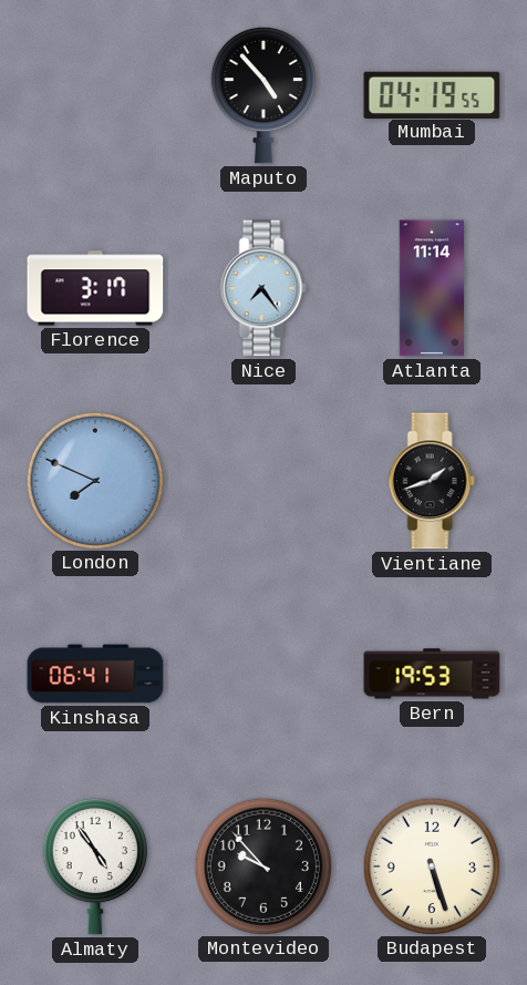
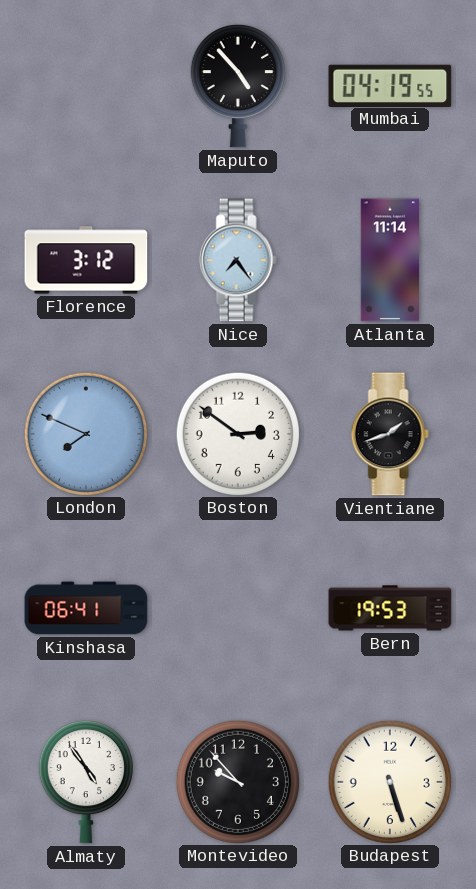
Florence: 3:17 -> 3:12 (86, 260)
Boston: none -> 2:51 (237, 433)
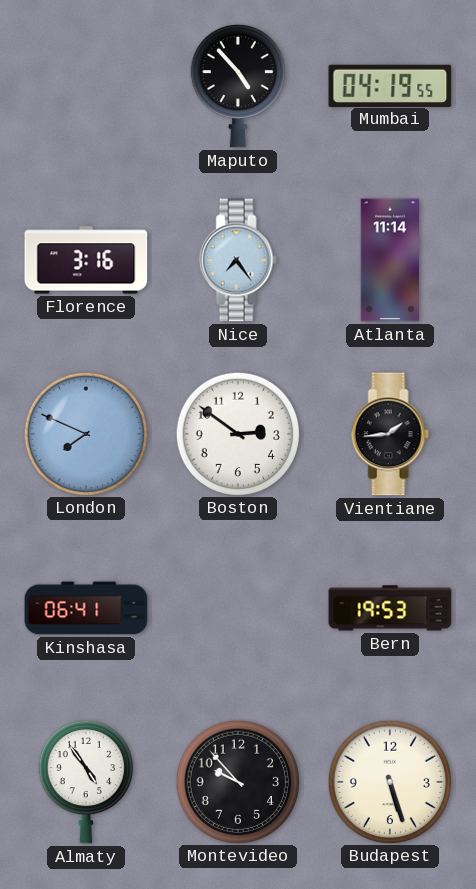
Florence: 3:12 -> 3:16 (86, 260)
Vientiane: 1:42 -> 1:44 (390, 434)
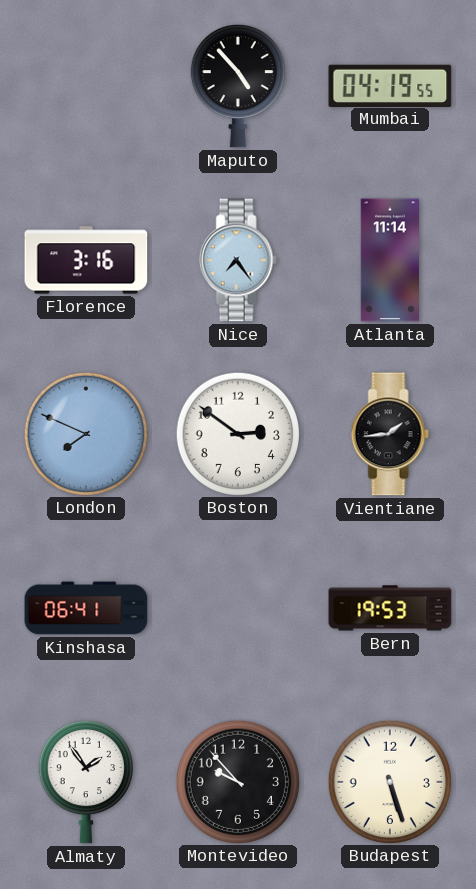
Almaty: 4:54 -> 1:54 (86, 782)
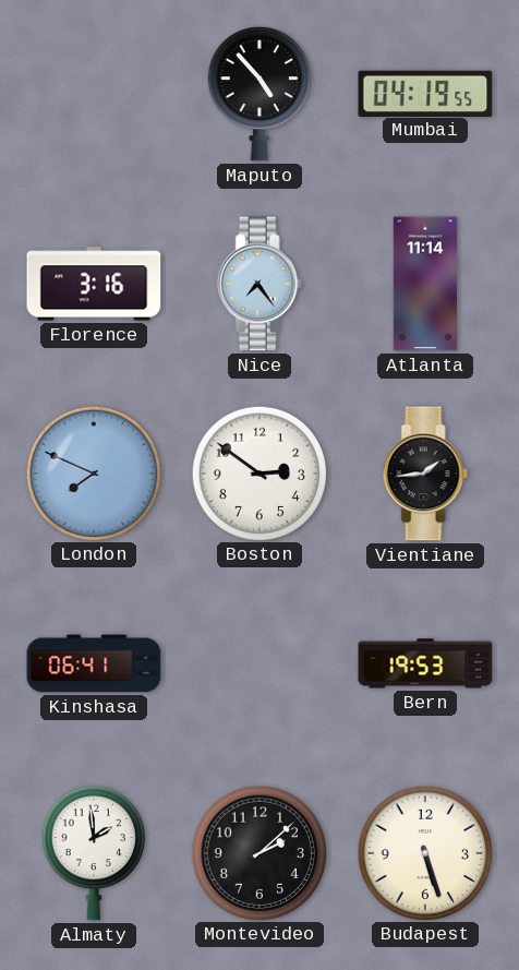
Almaty: 1:54 -> 1:59 (94, 853)
Montevideo: 9:53 -> 2:08 (258, 852)
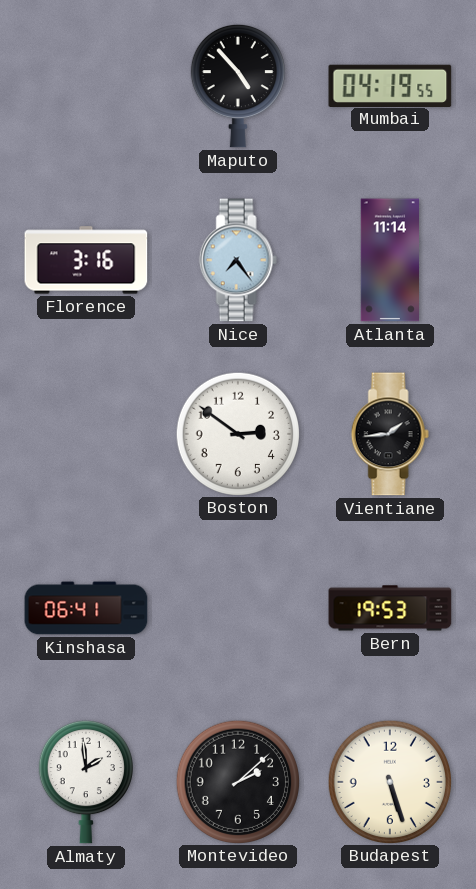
London: 7:49 -> none (93, 472)
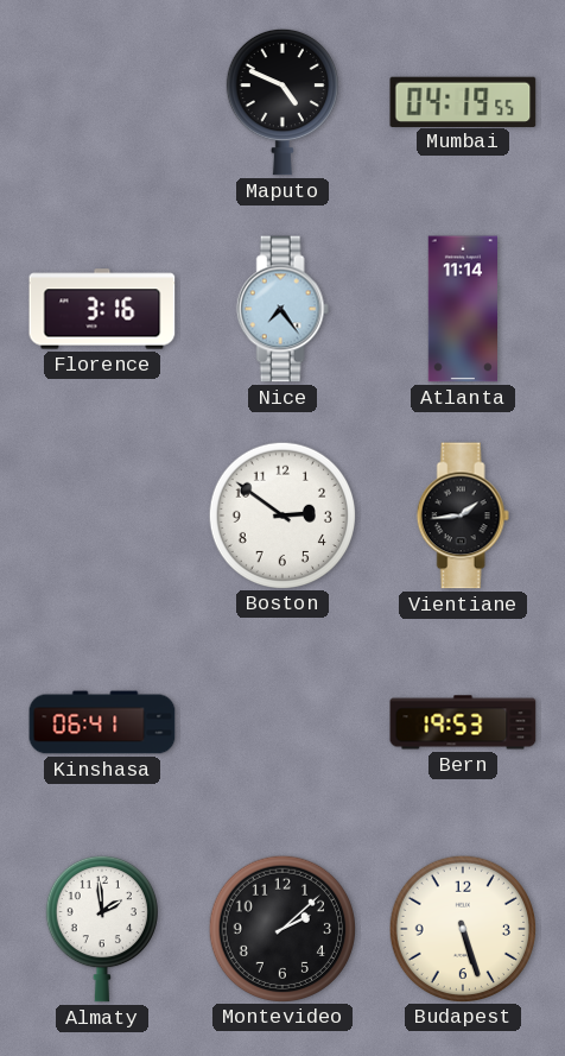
Maputo: 4:53 -> 4:49 (282, 102)
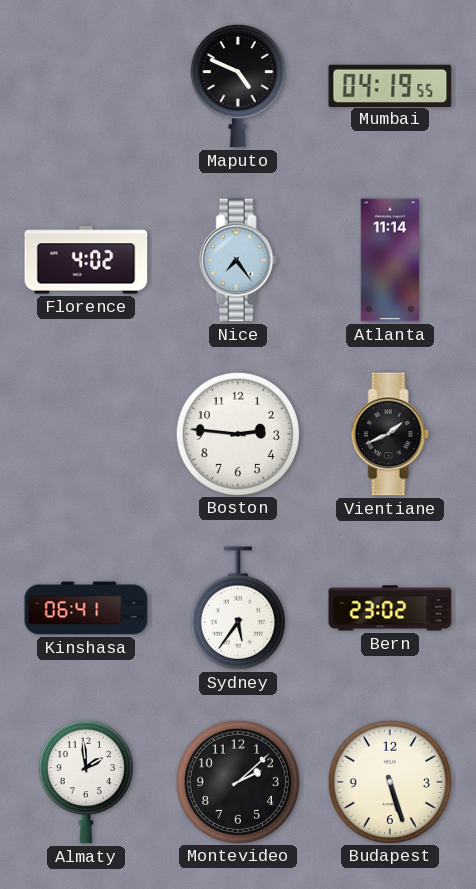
Florence: 3:16 -> 4:02 (86, 260)
Boston: 2:51 -> 2:46 (237, 433)
Vientiane: 1:44 -> 1:41 (390, 434)
Sydney: none -> 5:36 (238, 608)
Bern: 19:53 -> 23:02 (390, 608)
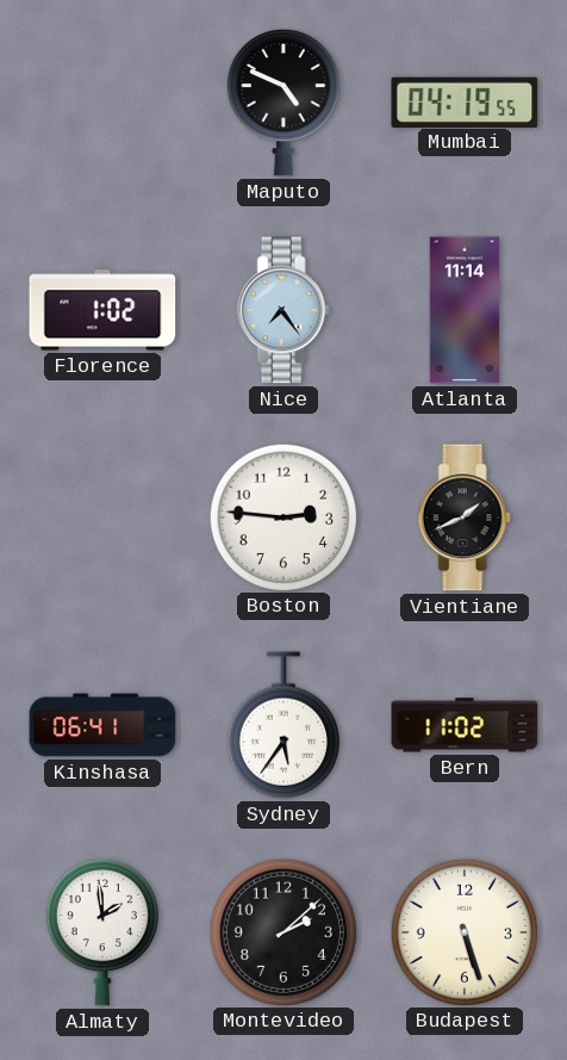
Florence: 4:02 -> 1:02 (102, 310)
Bern: 23:02 -> 11:02 (465, 725)
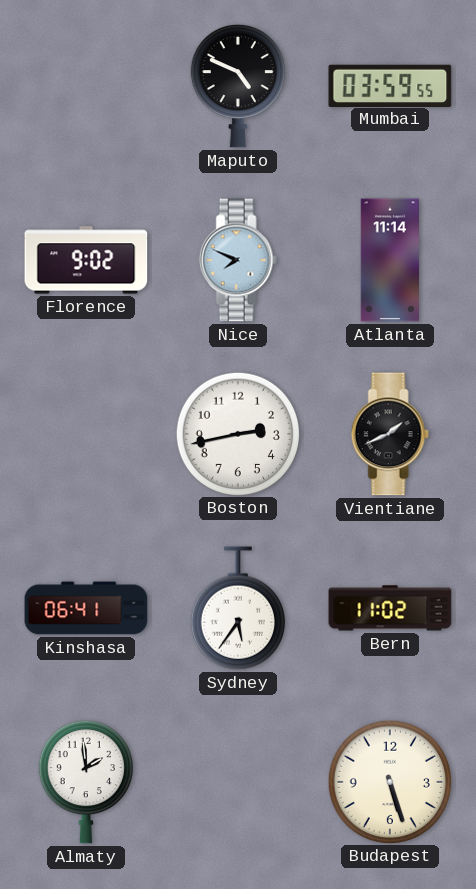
Mumbai: 04:19 -> 03:59 (390, 85)
Florence: 1:02 -> 9:02 (86, 260)
Nice: 7:24 -> 7:49 (238, 260)
Boston: 2:46 -> 2:43 (237, 433)
Montevideo: 2:08 -> none (282, 931)
